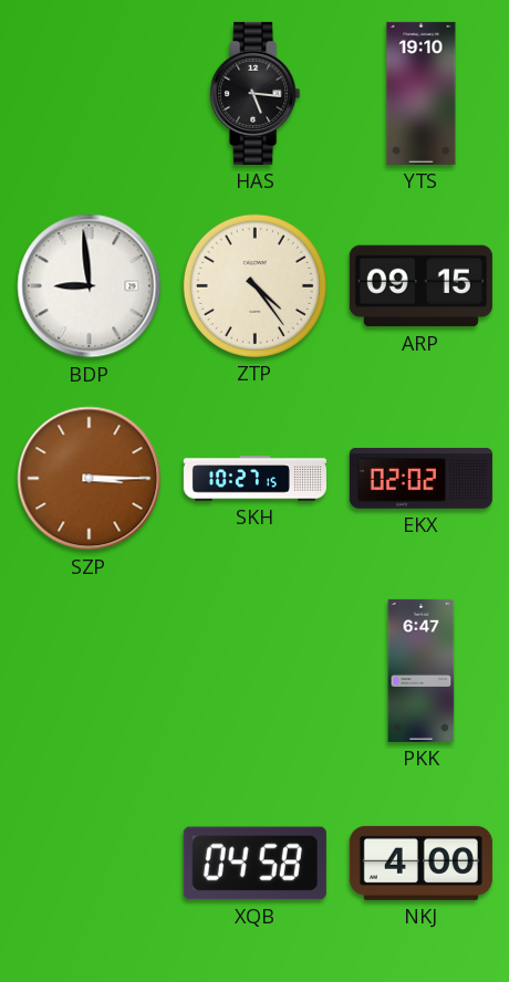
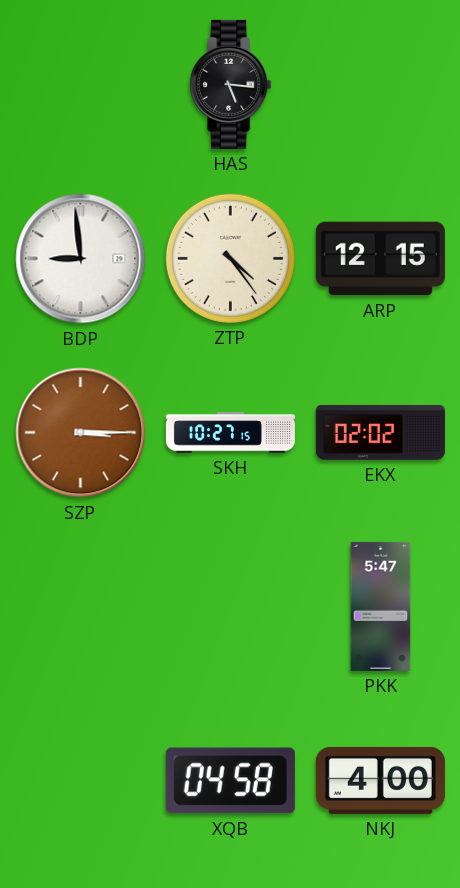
YTS: 19:10 -> none (422, 93)
ARP: 09:15 -> 12:15 (380, 259)
PKK: 6:47 -> 5:47 (381, 606)
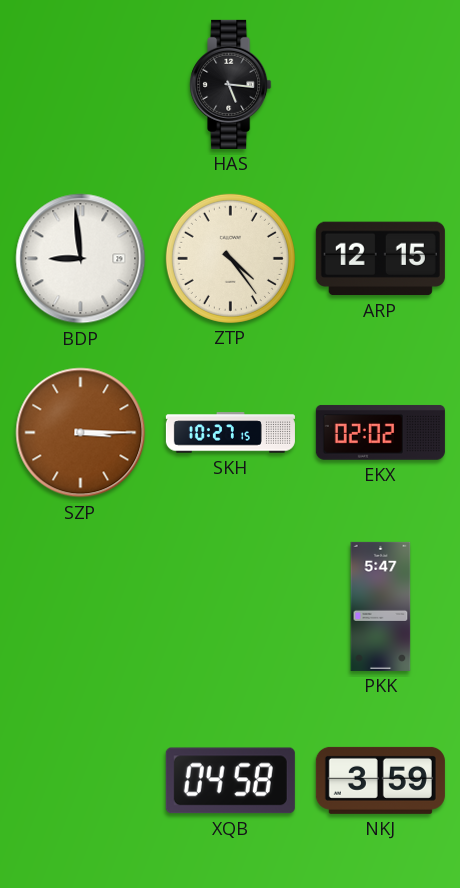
NKJ: 4:00 -> 3:59 (380, 780)
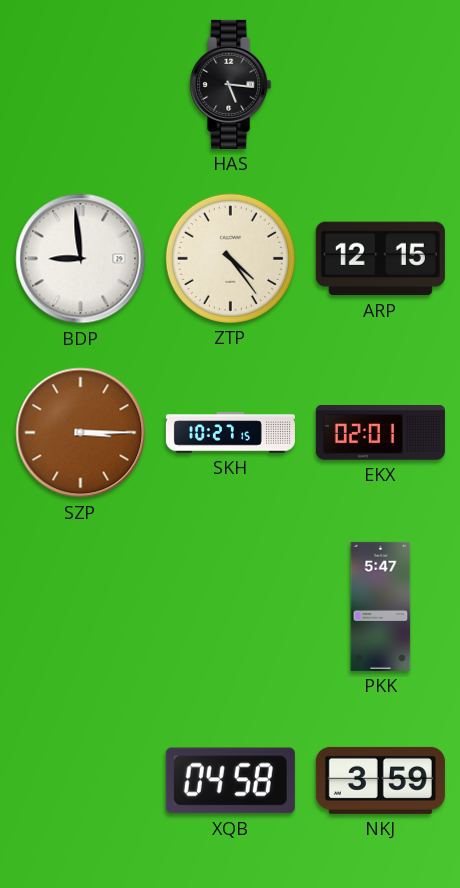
EKX: 02:02 -> 02:01 (380, 432)
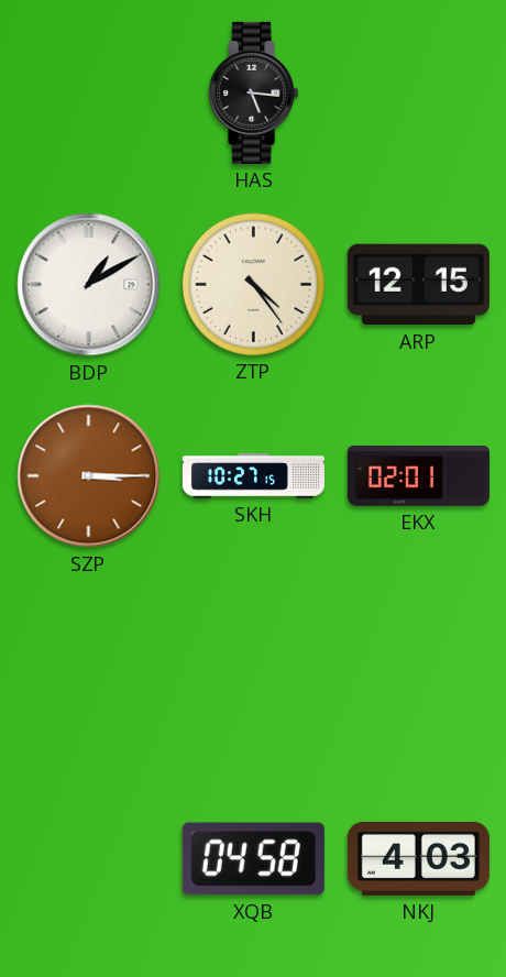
BDP: 8:59 -> 1:10 (89, 285)
PKK: 5:47 -> none (381, 606)
NKJ: 3:59 -> 4:03 (418, 858)
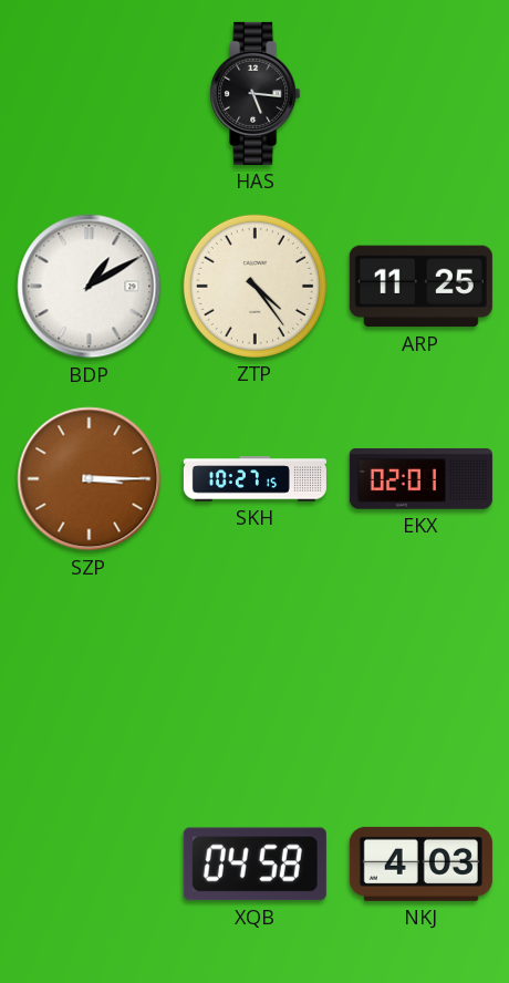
ARP: 12:15 -> 11:25 (420, 287)
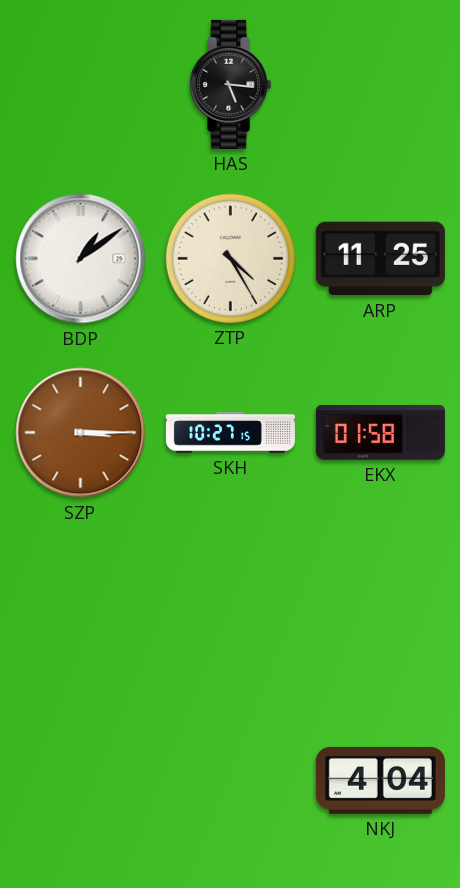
BDP: 1:10 -> 1:09 (81, 259)
ZTP: 4:24 -> 4:25 (230, 258)
EKX: 02:01 -> 01:58 (380, 432)
XQB: 04:58 -> none (254, 865)
NKJ: 4:03 -> 4:04 (380, 780)
